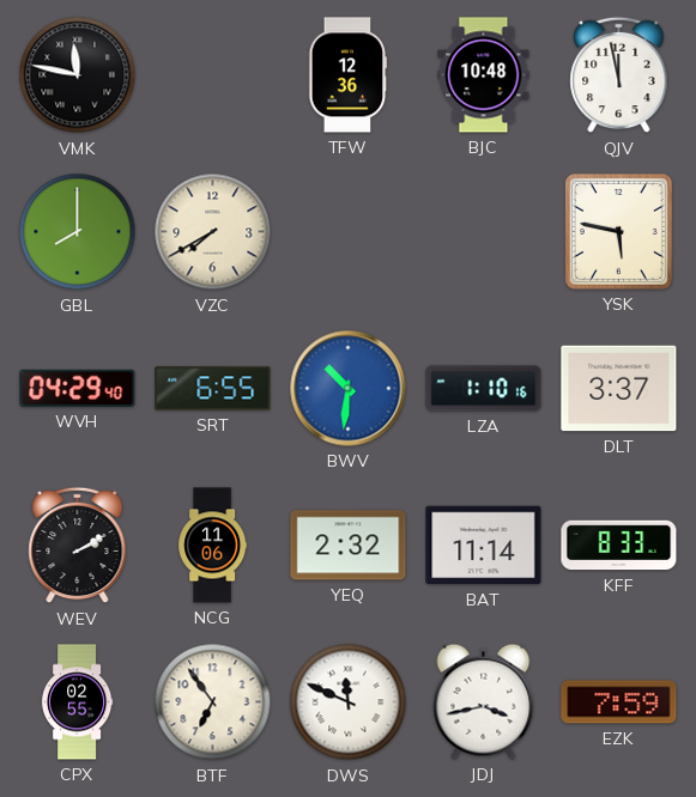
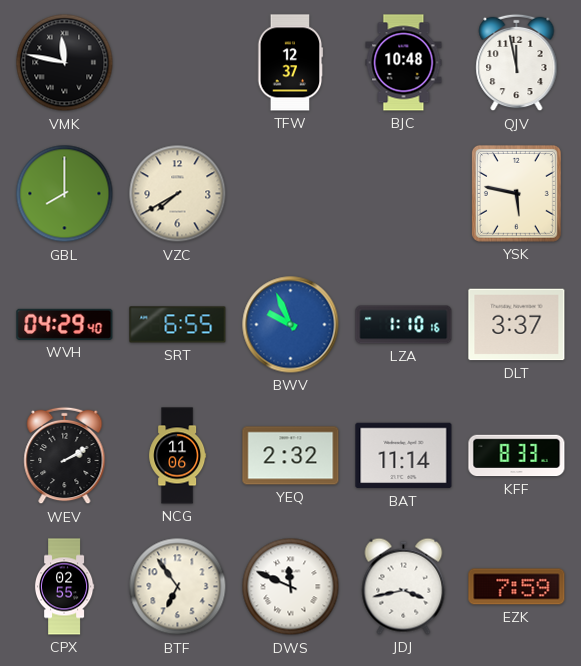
TFW: 12:36 -> 12:37 (291, 63)
BWV: 10:31 -> 9:56 (291, 325)
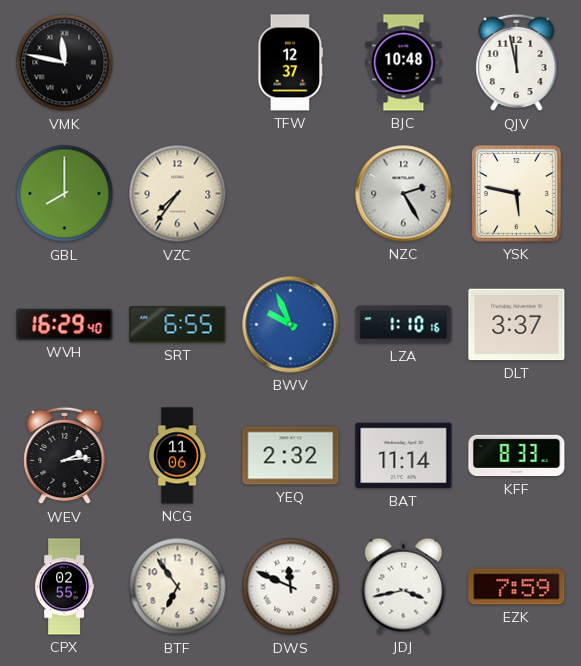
VZC: 7:40 -> 7:36 (178, 194)
NZC: none -> 2:25 (404, 194)
WVH: 04:29 -> 16:29 (65, 324)
WEV: 2:10 -> 2:14 (65, 456)
